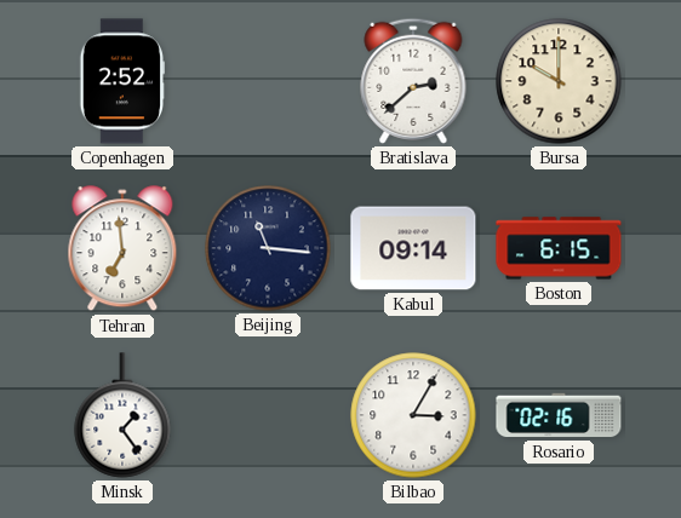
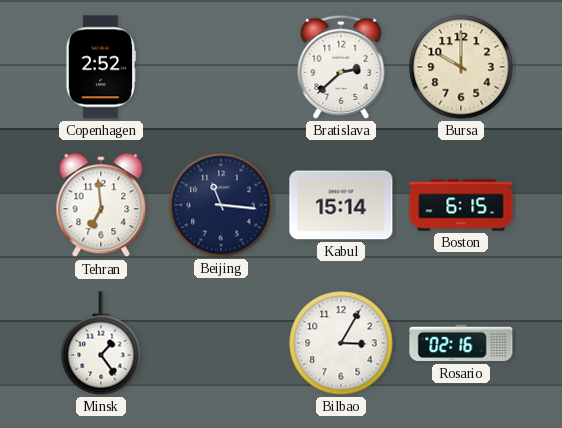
Kabul: 09:14 -> 15:14 (341, 205)
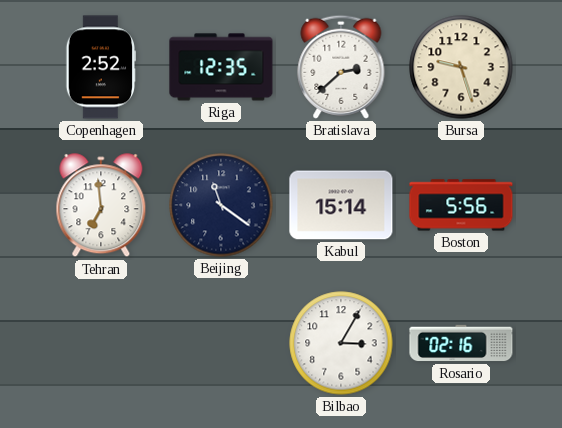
Riga: none -> 12:35 (221, 67)
Bursa: 10:00 -> 9:27 (461, 67)
Beijing: 11:16 -> 11:21 (221, 205)
Boston: 6:15 -> 5:56 (461, 205)
Minsk: 1:24 -> none (101, 343)
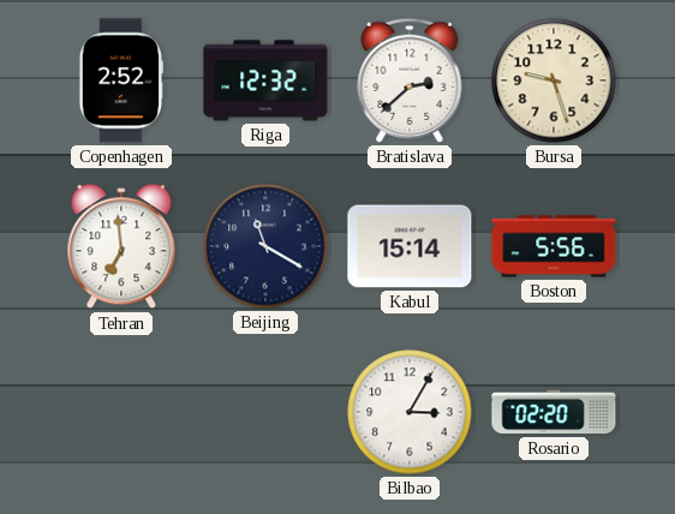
Riga: 12:35 -> 12:32 (265, 80)
Beijing: 11:21 -> 11:20 (265, 246)
Rosario: 02:16 -> 02:20 (554, 412)
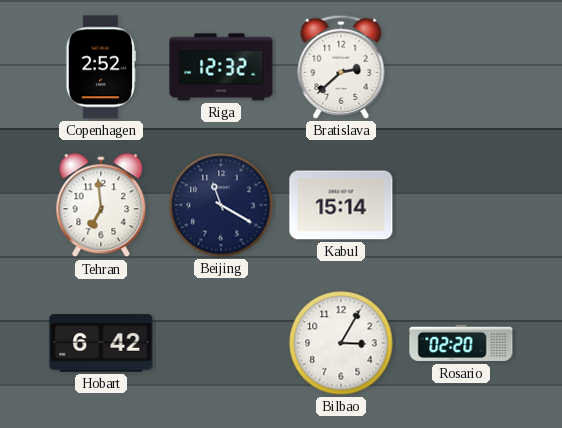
Bursa: 9:27 -> none (554, 80)
Boston: 5:56 -> none (554, 246)
Hobart: none -> 6:42 (101, 343)
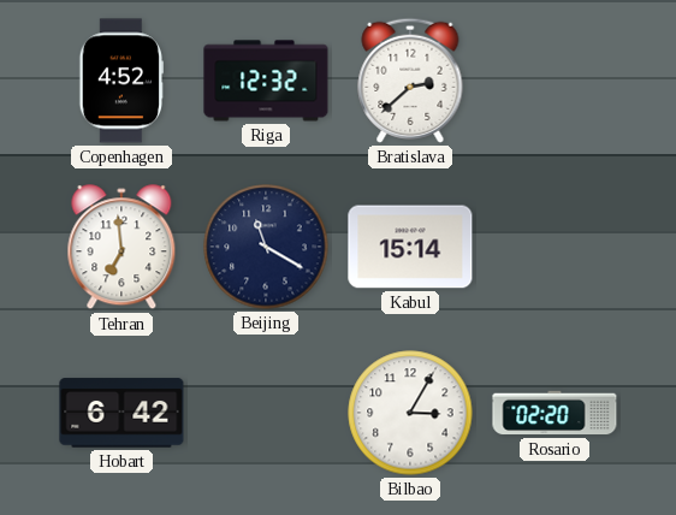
Copenhagen: 2:52 -> 4:52 (120, 81)
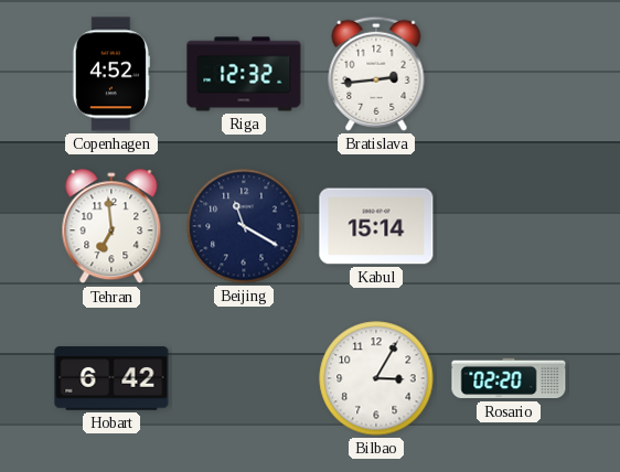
Bratislava: 2:38 -> 2:44 (376, 74)
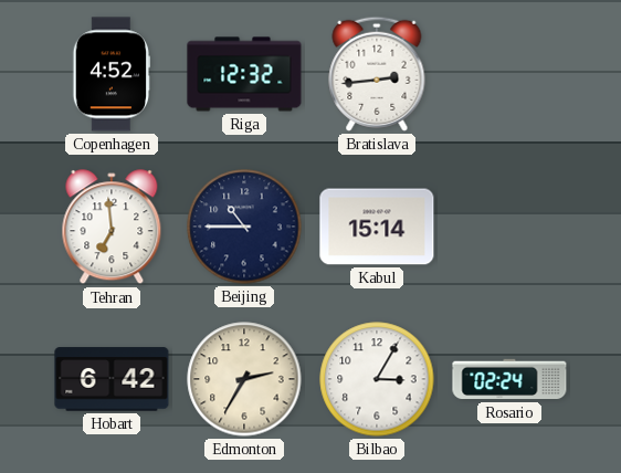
Beijing: 11:20 -> 10:45 (244, 227)
Edmonton: none -> 2:35 (244, 379)
Rosario: 02:20 -> 02:24 (509, 379)
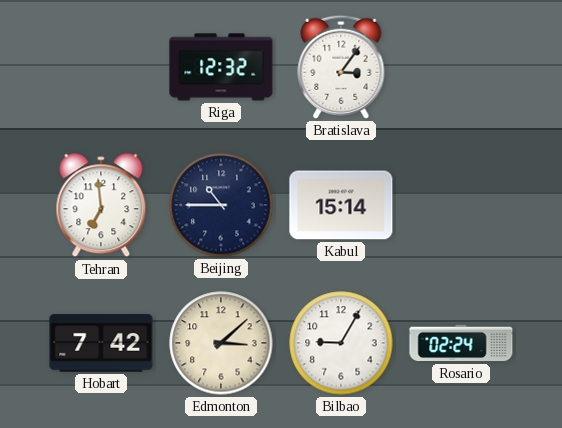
Copenhagen: 4:52 -> none (110, 74)
Bratislava: 2:44 -> 3:06 (341, 67)
Hobart: 6:42 -> 7:42 (101, 343)
Edmonton: 2:35 -> 3:08 (221, 343)
Bilbao: 3:05 -> 9:05 (341, 343)
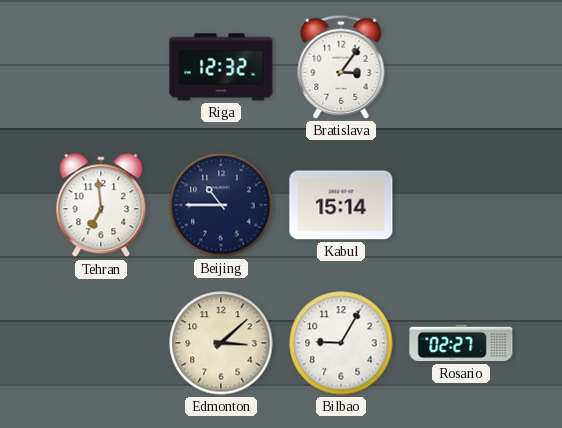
Hobart: 7:42 -> none (101, 343)
Rosario: 02:24 -> 02:27 (461, 343)
